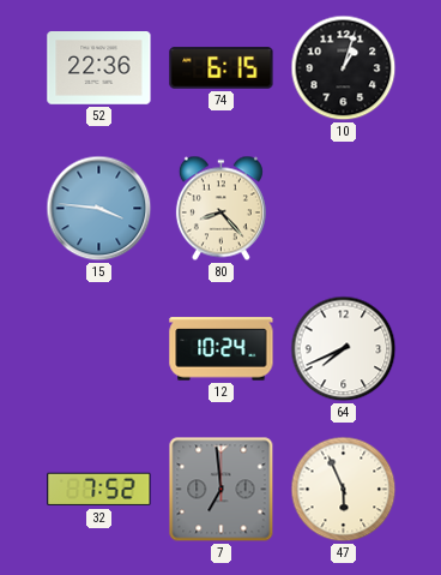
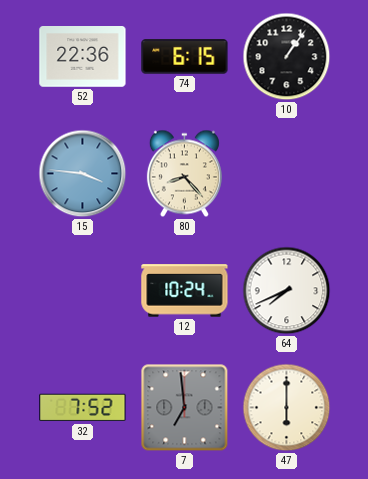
10: 1:03 -> 1:06 (287, 57)
47: 5:56 -> 6:00 (287, 408)
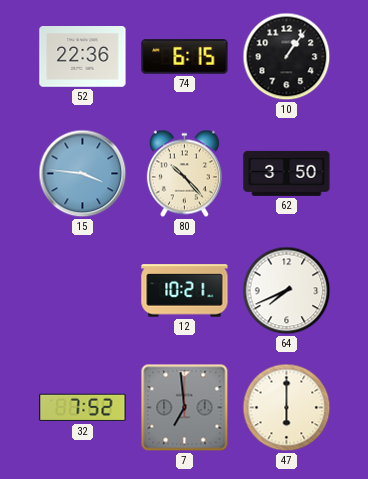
80: 8:23 -> 10:23 (184, 174)
62: none -> 3:50 (287, 173)
12: 10:24 -> 10:21 (185, 291)
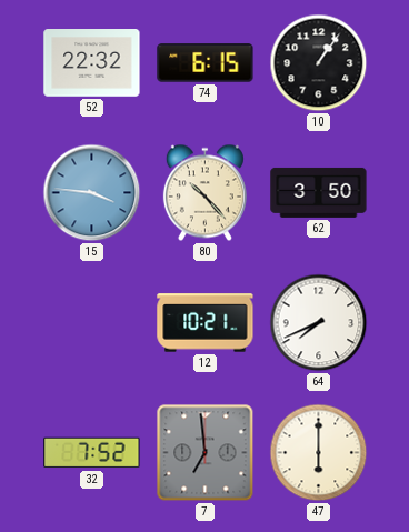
52: 22:36 -> 22:32 (92, 63)
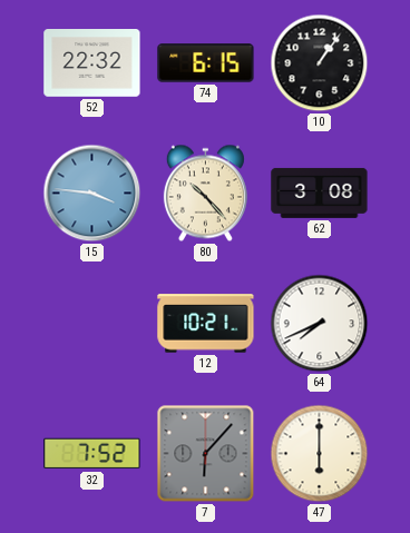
62: 3:50 -> 3:08 (320, 193)
7: 6:59 -> 6:07 (206, 454)
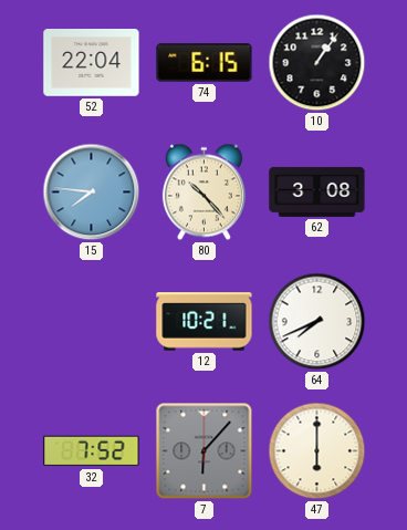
52: 22:32 -> 22:04 (92, 63)
15: 3:46 -> 7:46 (92, 193)
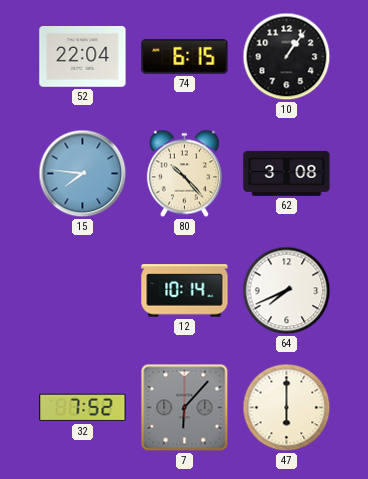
12: 10:21 -> 10:14 (185, 291)
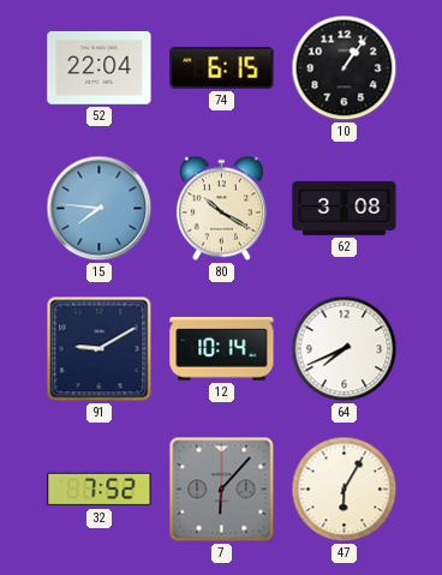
80: 10:23 -> 10:20 (221, 209)
91: none -> 9:10 (100, 349)
47: 6:00 -> 6:05 (345, 490)
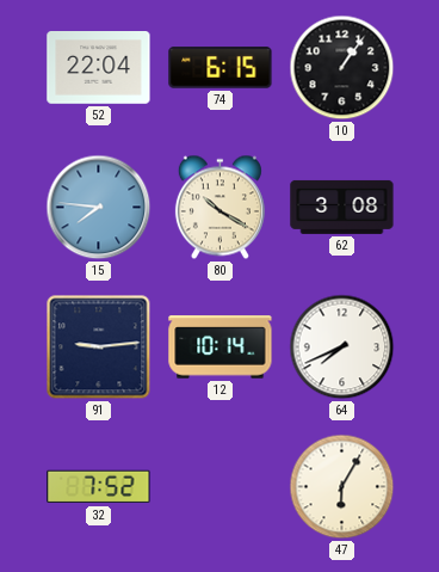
91: 9:10 -> 9:14 (99, 347)
7: 6:07 -> none (222, 490)
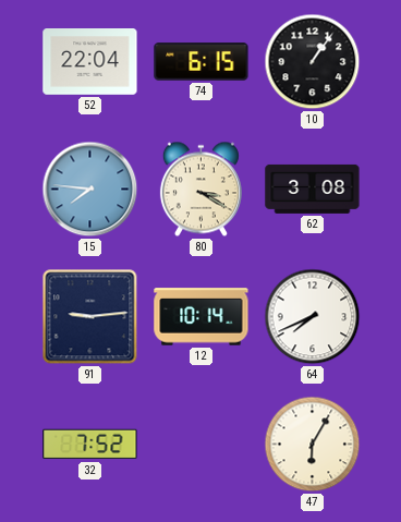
80: 10:20 -> 3:20 (200, 190)
